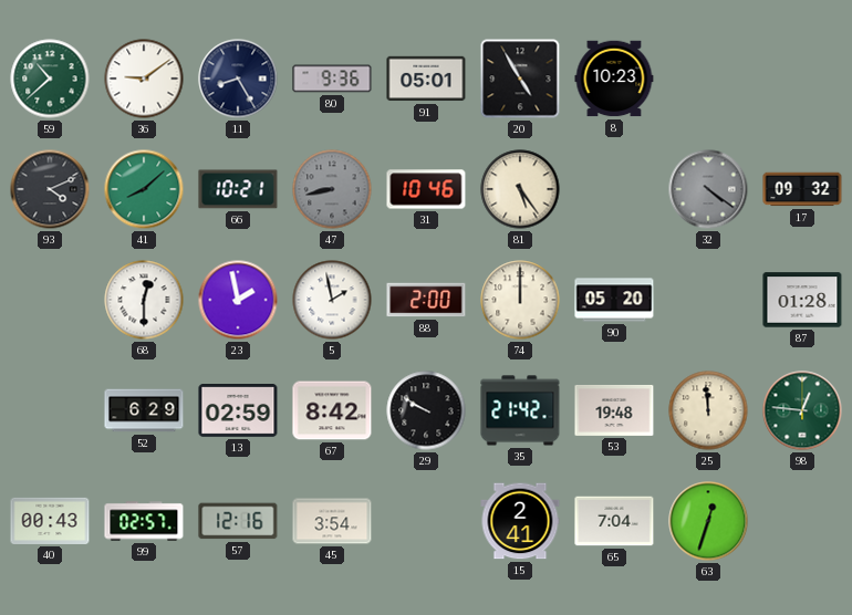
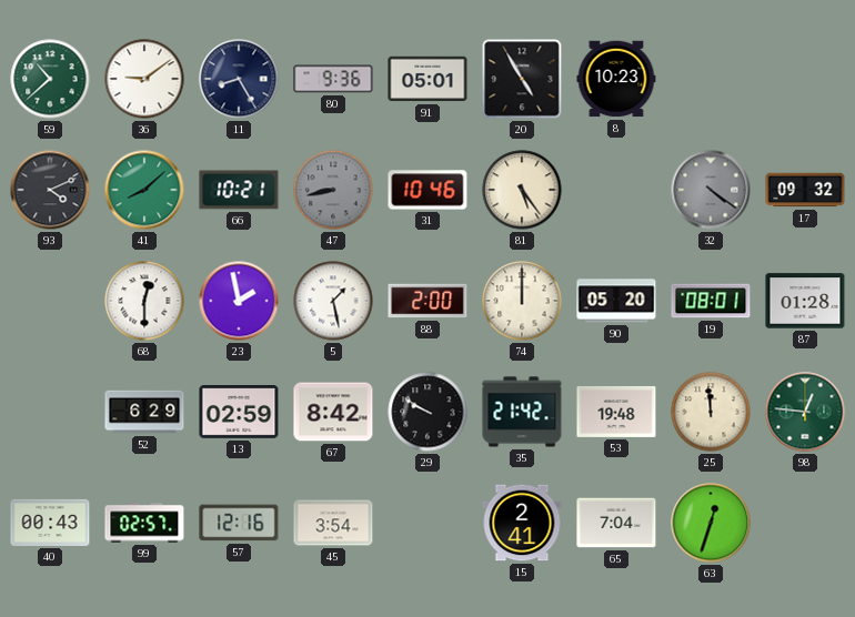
5: 1:58 -> 1:28 (333, 301)
19: none -> 08:01 (711, 301)
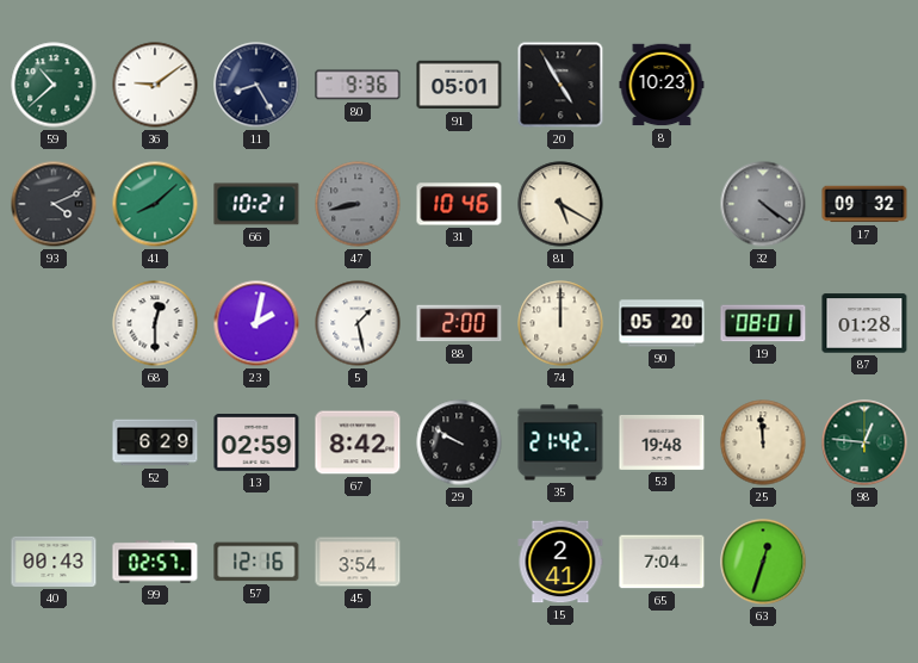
81: 5:24 -> 5:20 (560, 204)
23: 1:58 -> 2:02 (256, 323)
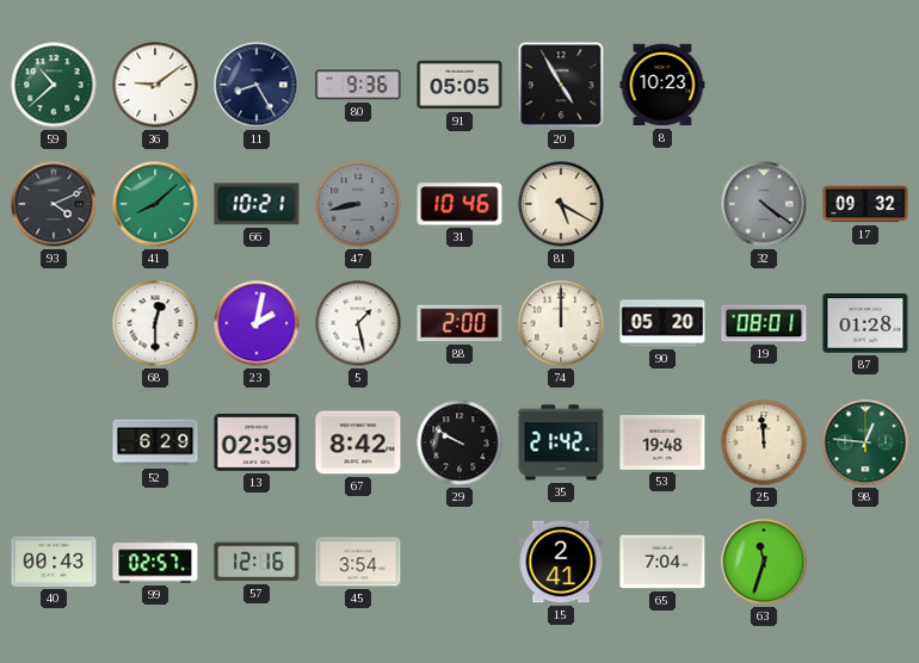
91: 05:01 -> 05:05 (459, 85)
63: 12:33 -> 11:33 (764, 562)
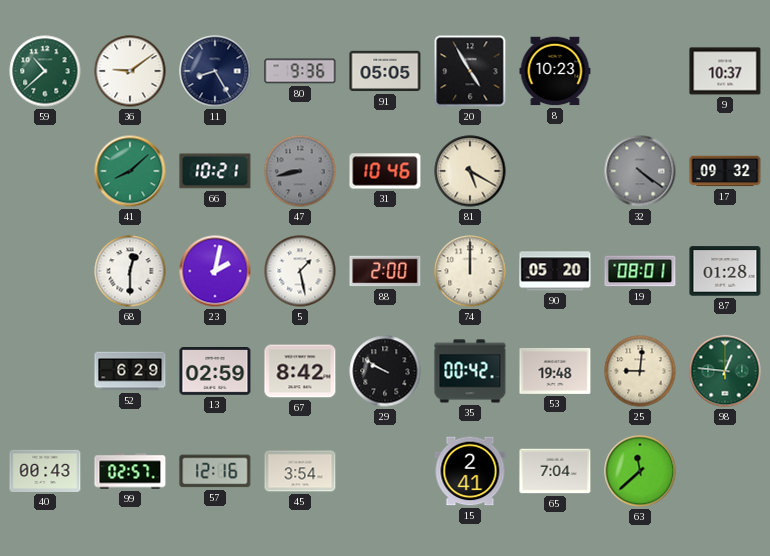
9: none -> 10:37 (725, 71)
93: 4:11 -> none (54, 204)
35: 21:42 -> 00:42 (470, 371)
25: 11:59 -> 9:01 (640, 371)
63: 11:33 -> 11:38 (640, 471)
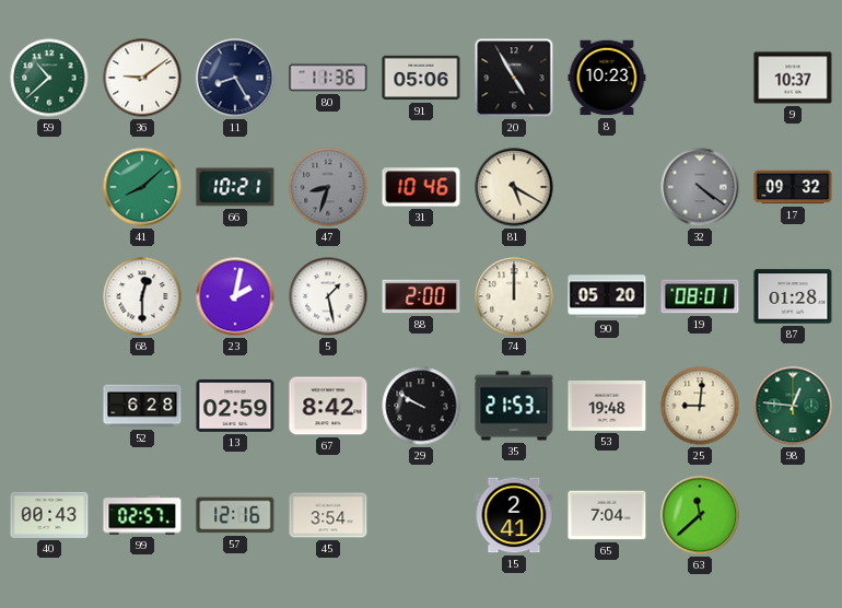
80: 9:36 -> 11:36 (328, 78)
91: 05:05 -> 05:06 (421, 78)
47: 8:43 -> 8:33 (328, 187)
52: 6:29 -> 6:28 (142, 406)
35: 00:42 -> 21:53 (514, 406)
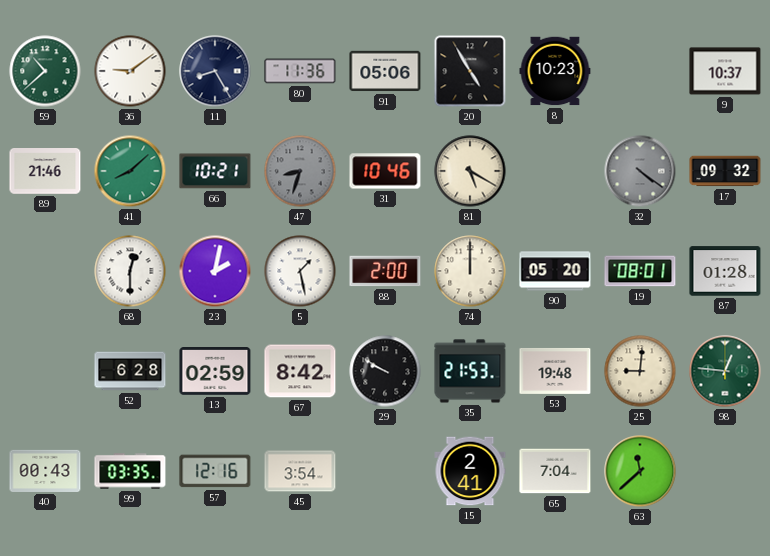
89: none -> 21:46 (45, 171)
99: 02:57 -> 03:35 (130, 471)
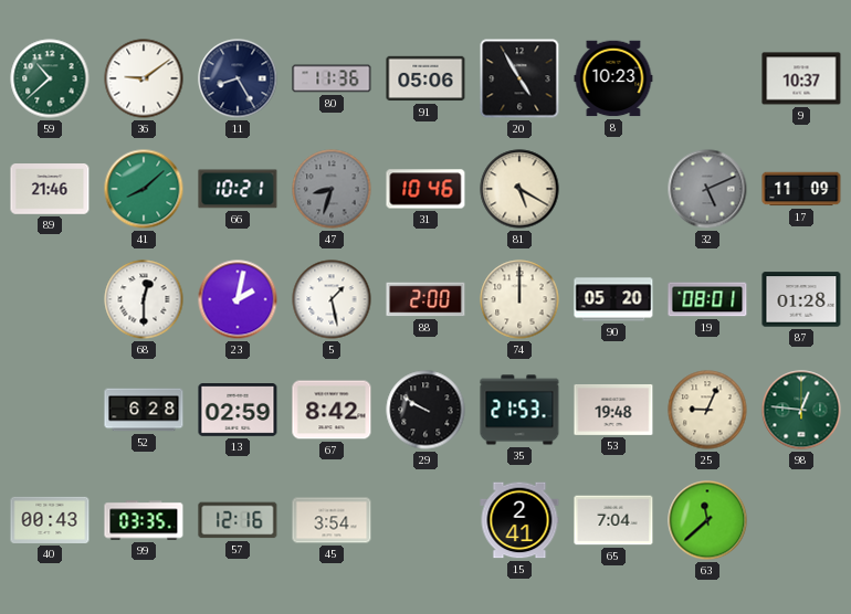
32: 4:21 -> 5:11 (707, 189)
17: 09:32 -> 11:09 (801, 189)
25: 9:01 -> 9:04 (707, 410)
